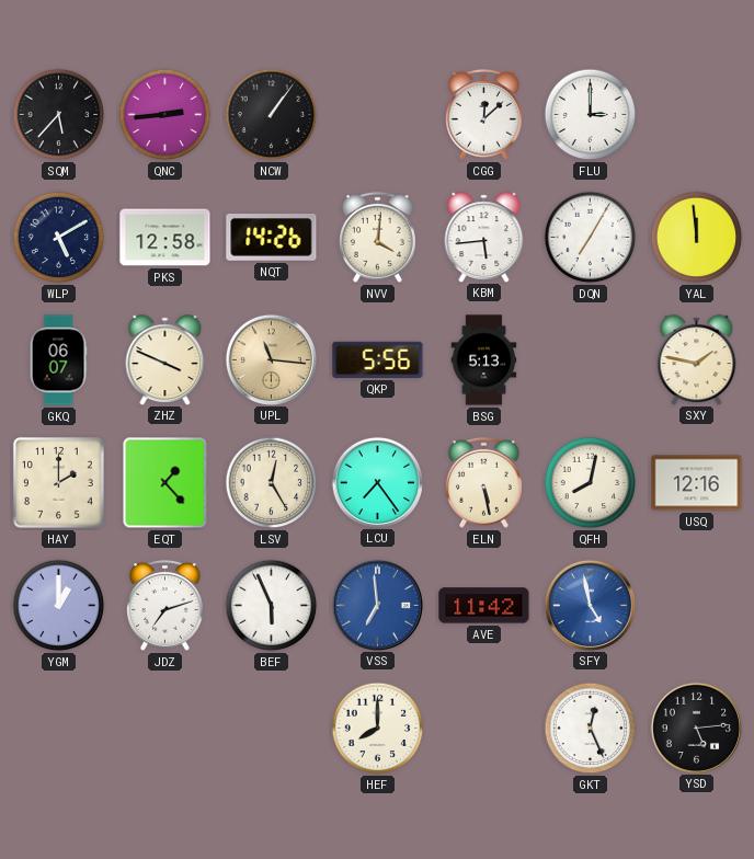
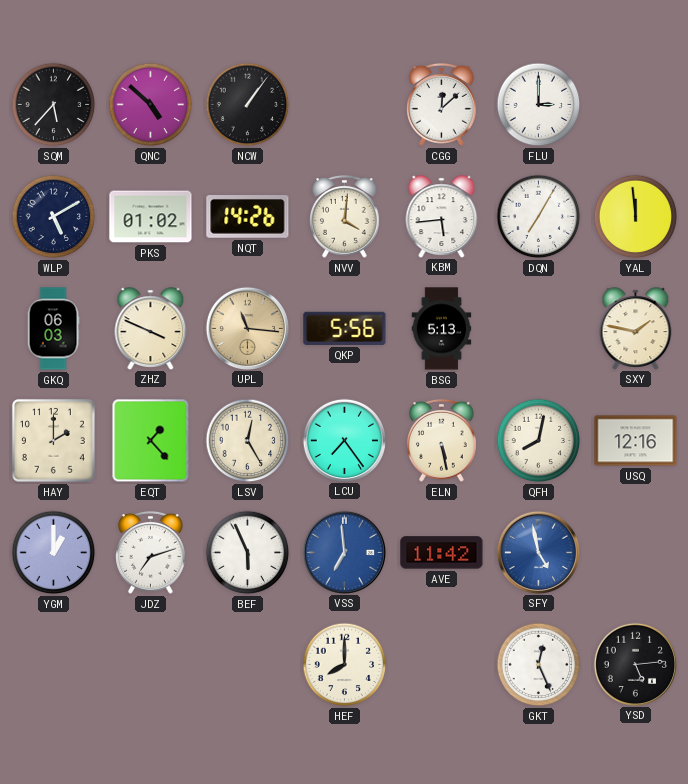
QNC: 2:44 -> 4:52 (151, 105)
PKS: 12:58 -> 01:02 (151, 217)
GKQ: 06:07 -> 06:03 (53, 329)
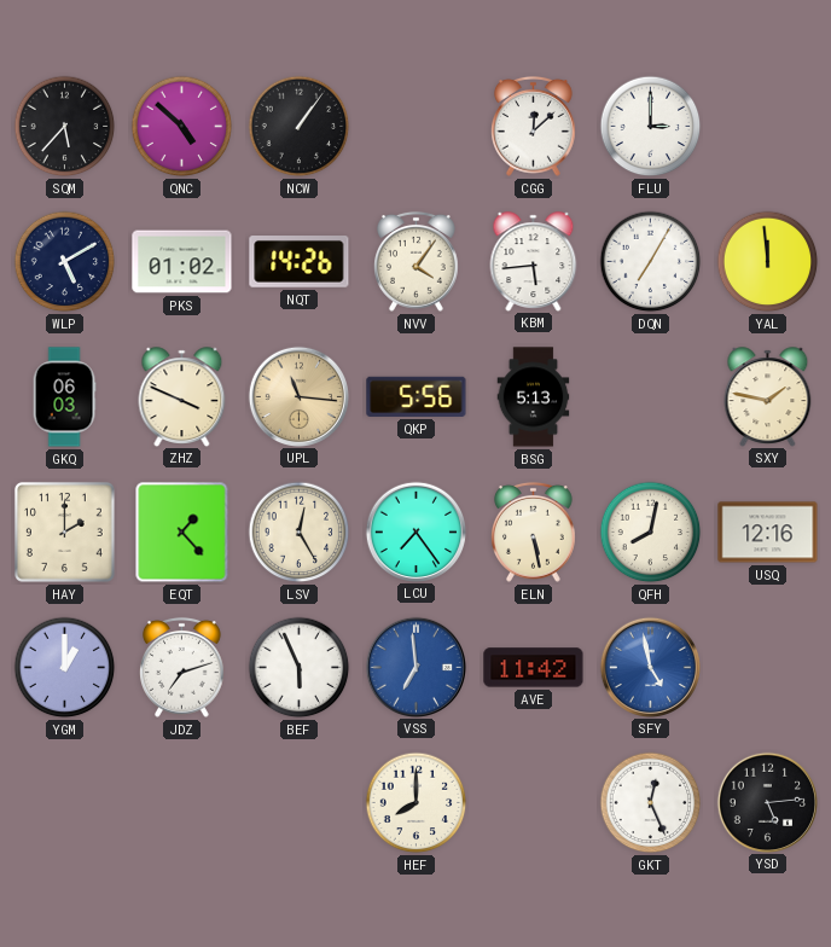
NVV: 4:01 -> 4:06 (417, 261)
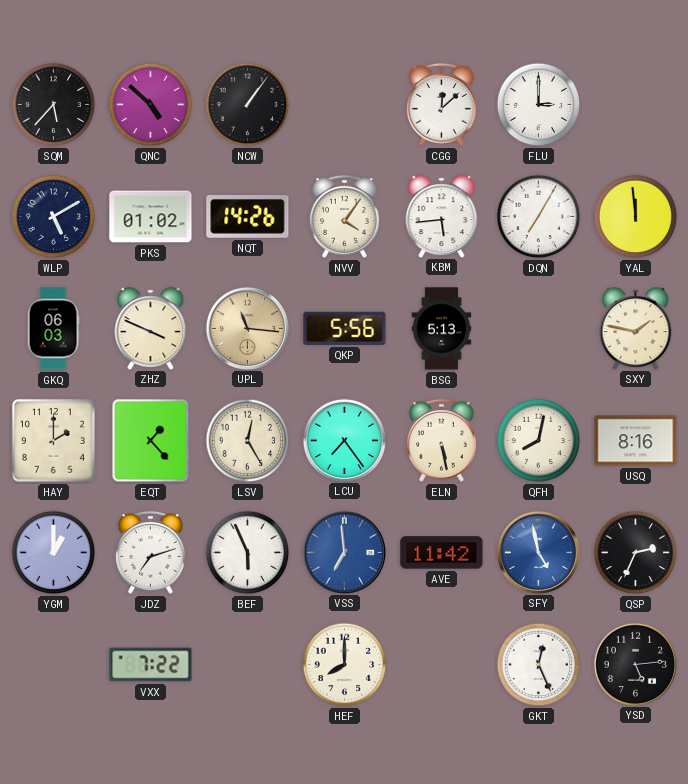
USQ: 12:16 -> 8:16 (636, 441)
QSP: none -> 2:34 (636, 553)
VXX: none -> 7:22 (151, 665)
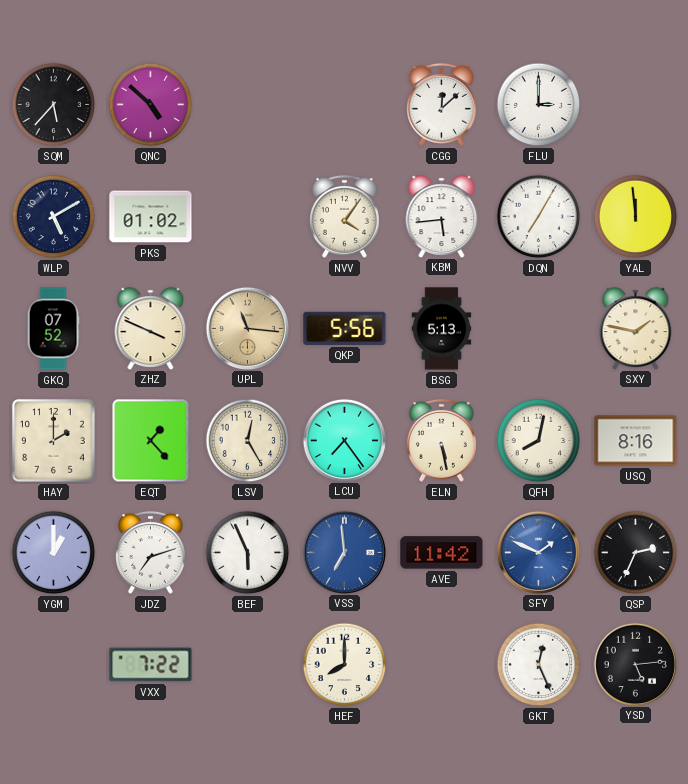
NCW: 1:06 -> none (248, 105)
NQT: 14:26 -> none (248, 217)
GKQ: 06:03 -> 07:52 (53, 329)
SFY: 4:58 -> 1:49 (538, 552)
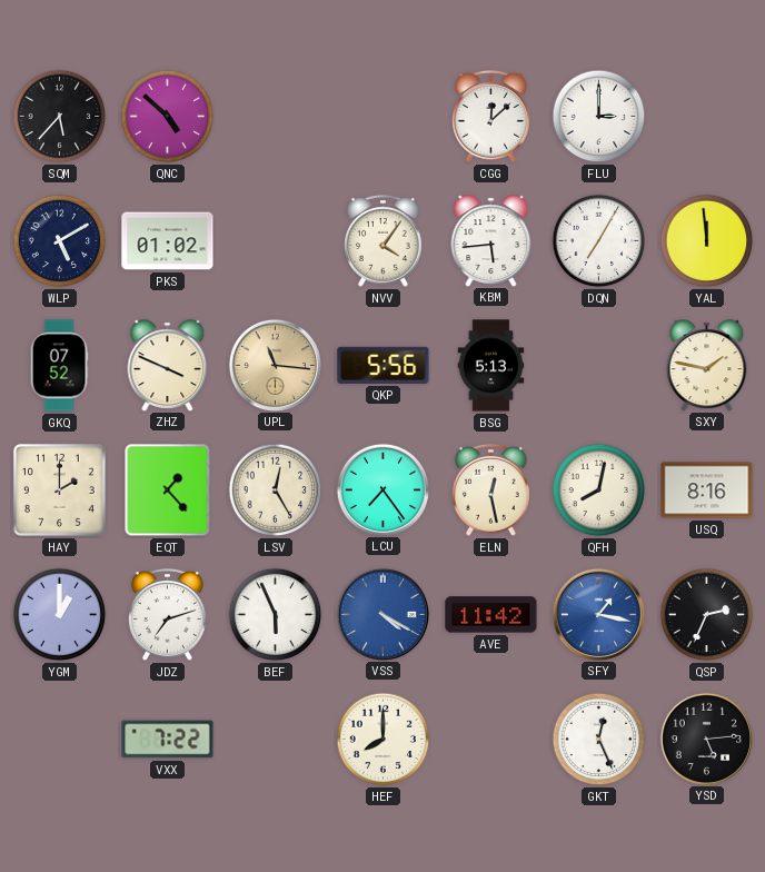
ELN: 5:28 -> 12:28 (491, 489)
VSS: 6:59 -> 4:20 (383, 614)
SFY: 1:49 -> 1:17 (598, 614)
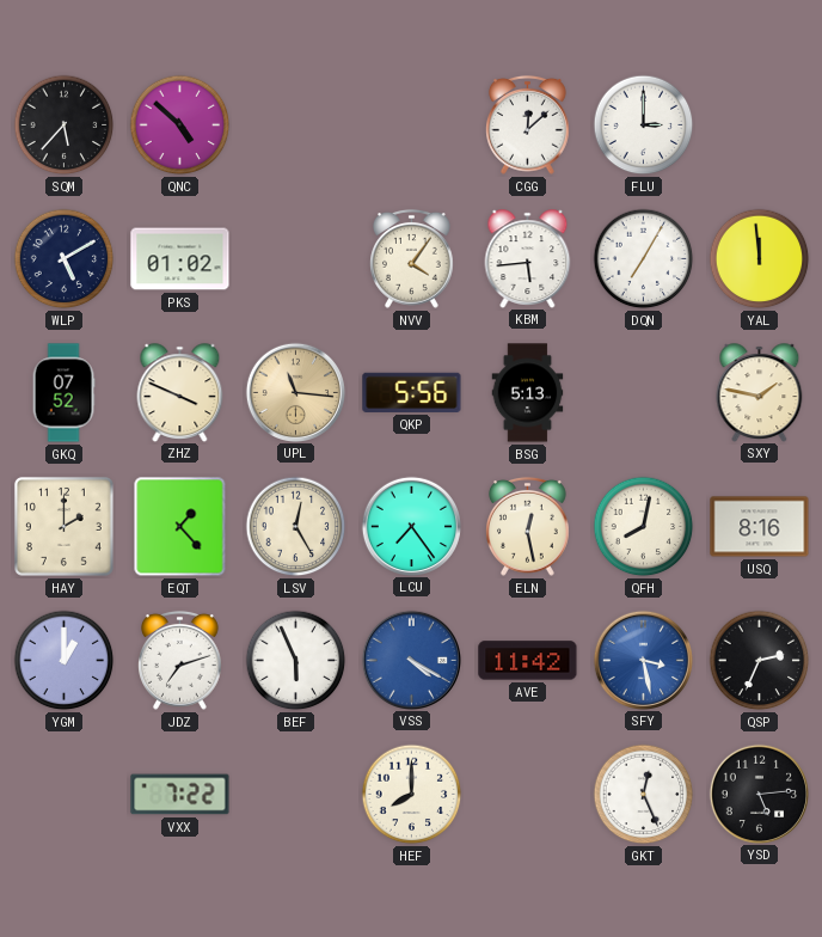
SFY: 1:17 -> 3:28 (643, 660)
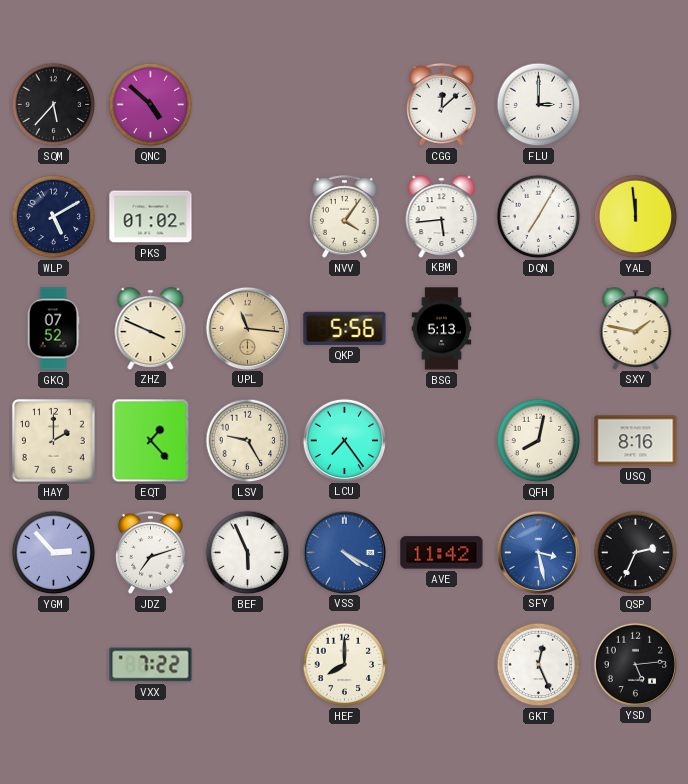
LSV: 12:25 -> 9:25 (248, 441)
ELN: 12:28 -> none (528, 526)
YGM: 1:00 -> 2:53 (54, 553)
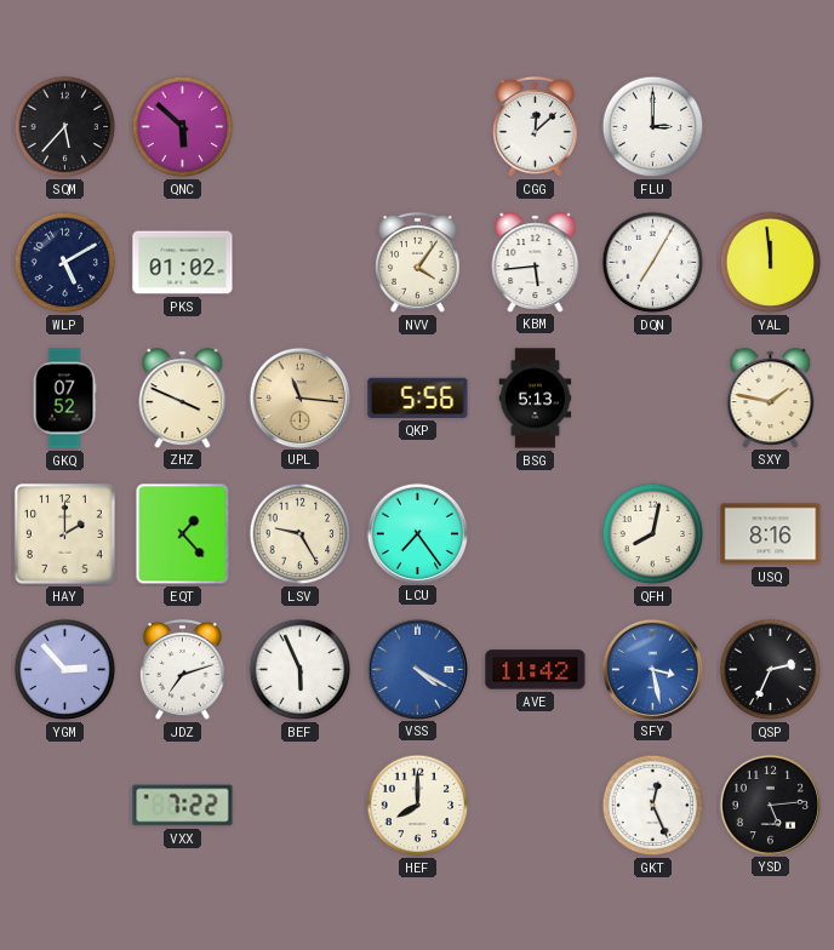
QNC: 4:52 -> 5:52 (183, 127)
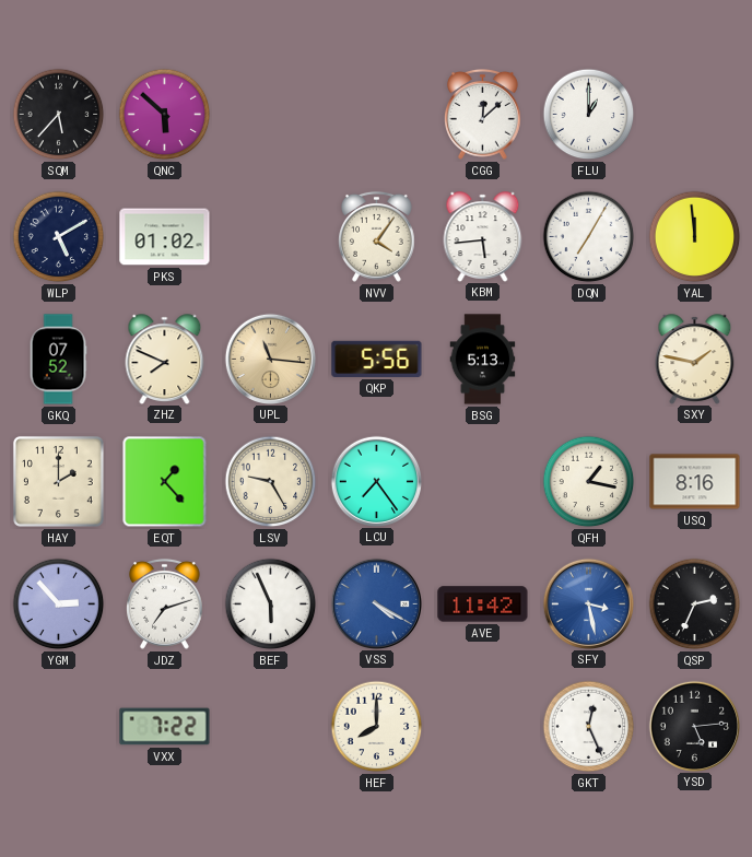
FLU: 3:00 -> 1:00 (589, 115)
ZHZ: 3:49 -> 7:49 (165, 359)
QFH: 8:02 -> 1:17 (589, 482)
